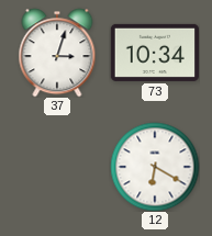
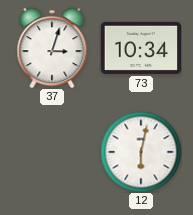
12: 6:20 -> 6:02 (141, 152)
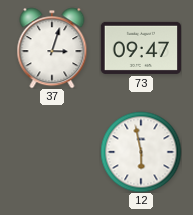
73: 10:34 -> 09:47 (140, 48)
12: 6:02 -> 5:58 (141, 152)
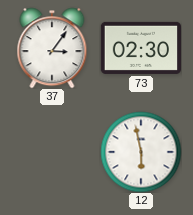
37: 3:03 -> 3:06 (52, 48)
73: 09:47 -> 02:30 (140, 48)
